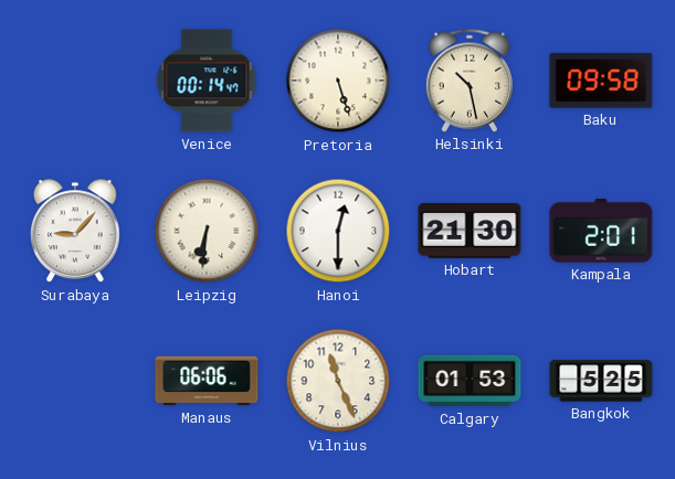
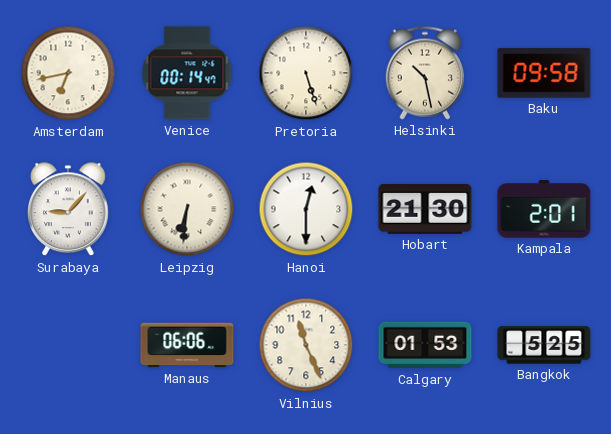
Amsterdam: none -> 6:43 (68, 73)
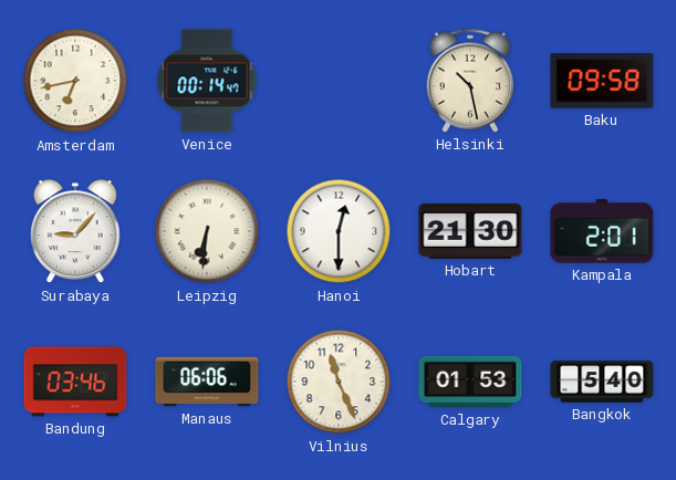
Pretoria: 5:27 -> none (306, 73)
Bandung: none -> 03:46 (75, 382)
Bangkok: 5:25 -> 5:40 (602, 382)
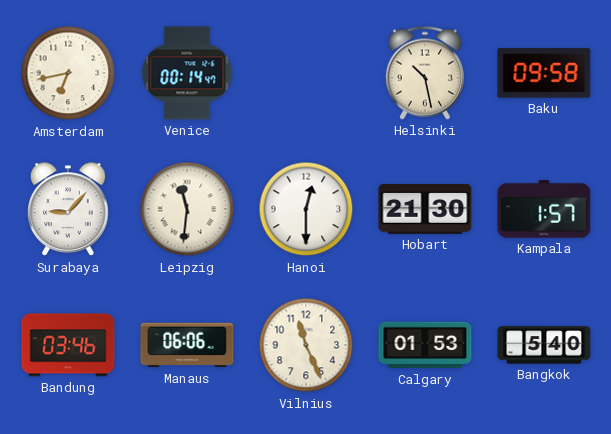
Leipzig: 6:31 -> 11:31 (187, 209)
Kampala: 2:01 -> 1:57 (544, 209)
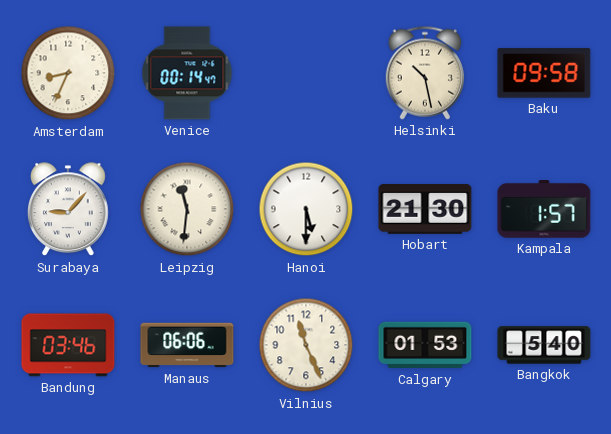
Amsterdam: 6:43 -> 8:34 (68, 73)
Hanoi: 12:30 -> 5:30 (306, 209)
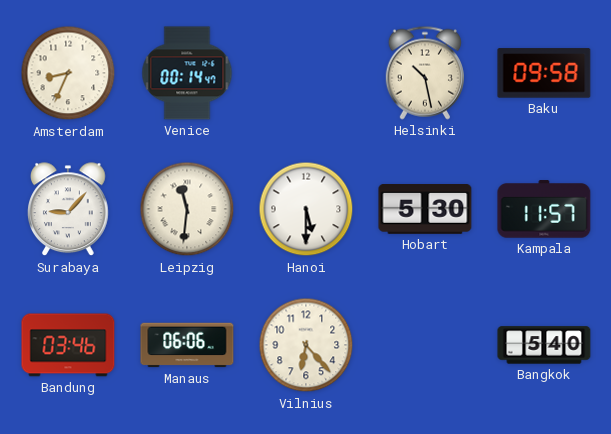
Hobart: 21:30 -> 5:30 (425, 210)
Kampala: 1:57 -> 11:57 (544, 209)
Vilnius: 11:26 -> 6:23 (306, 345)
Calgary: 01:53 -> none (425, 345)
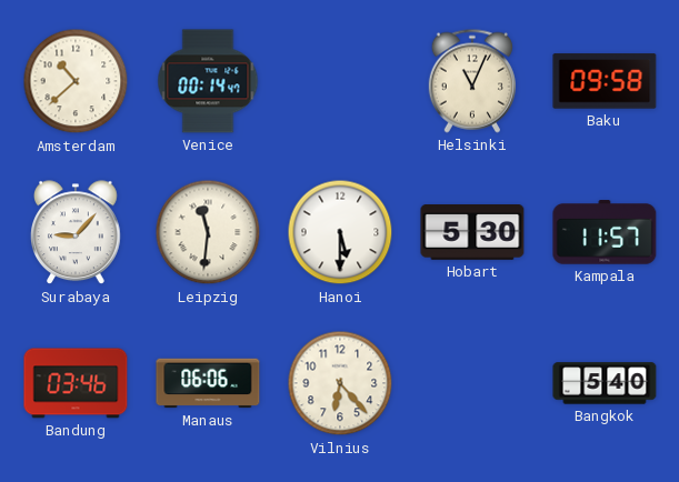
Amsterdam: 8:34 -> 10:38 (76, 81)
Helsinki: 10:28 -> 11:04 (472, 81)
